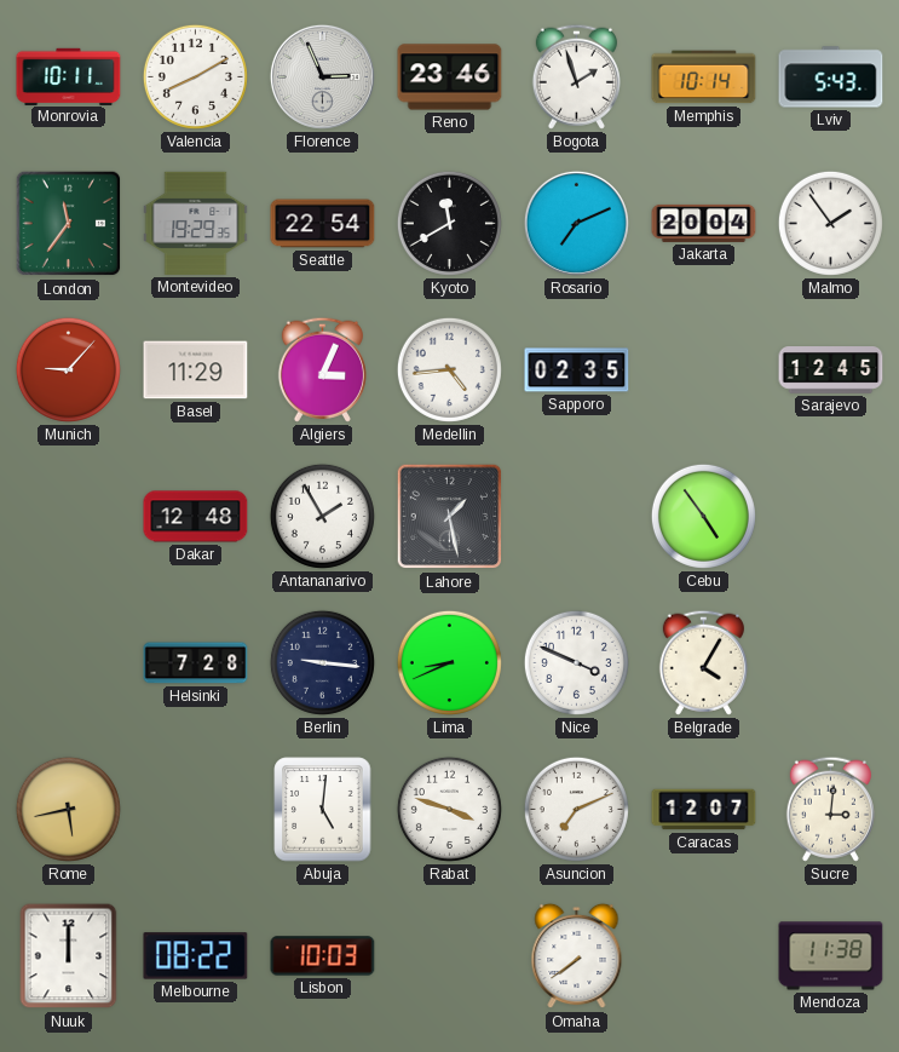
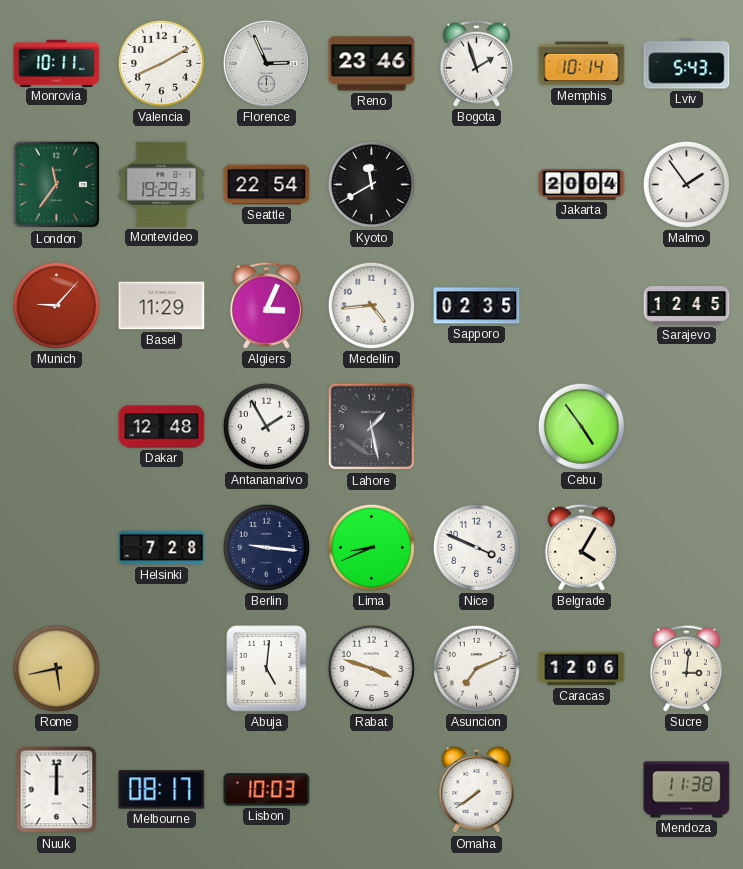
Rosario: 7:11 -> none (576, 223)
Caracas: 12:07 -> 12:06 (582, 669)
Melbourne: 08:22 -> 08:17 (162, 790)
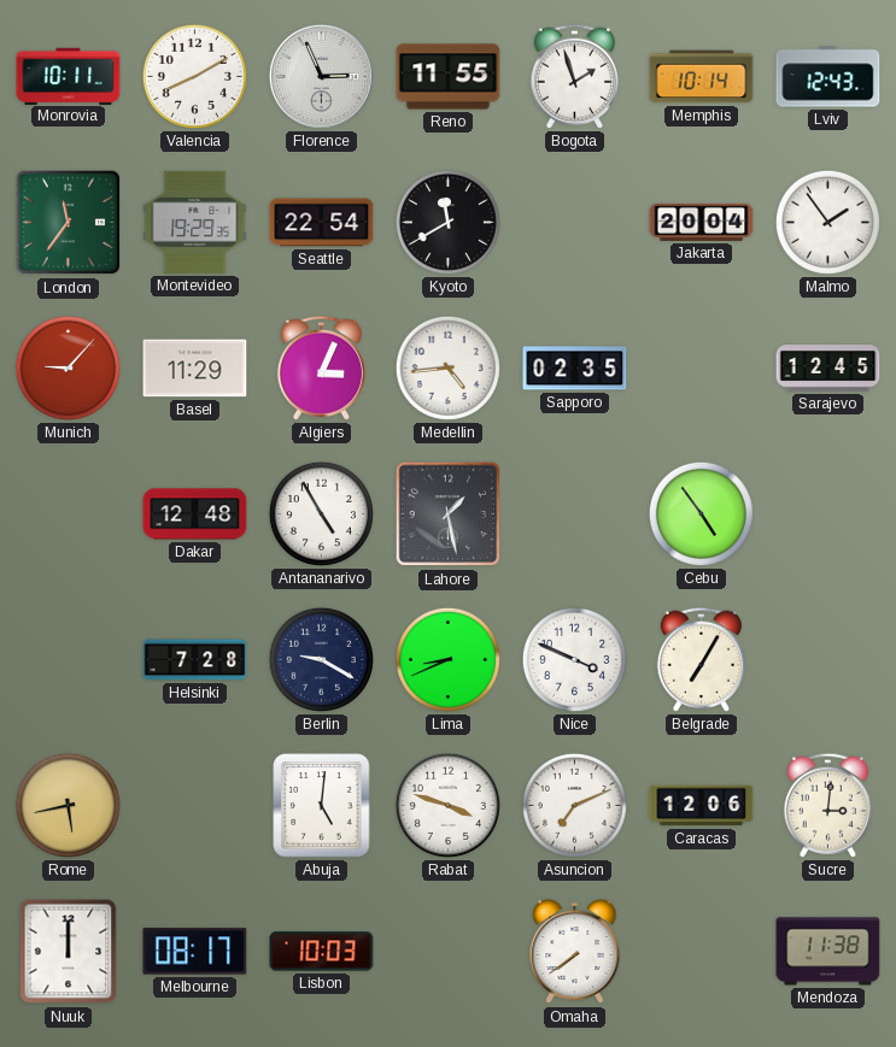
Reno: 23:46 -> 11:55 (449, 77)
Lviv: 5:43 -> 12:43 (828, 77)
Antananarivo: 1:55 -> 4:55 (321, 513)
Berlin: 9:16 -> 9:20 (321, 659)
Belgrade: 4:05 -> 7:05 (701, 659)
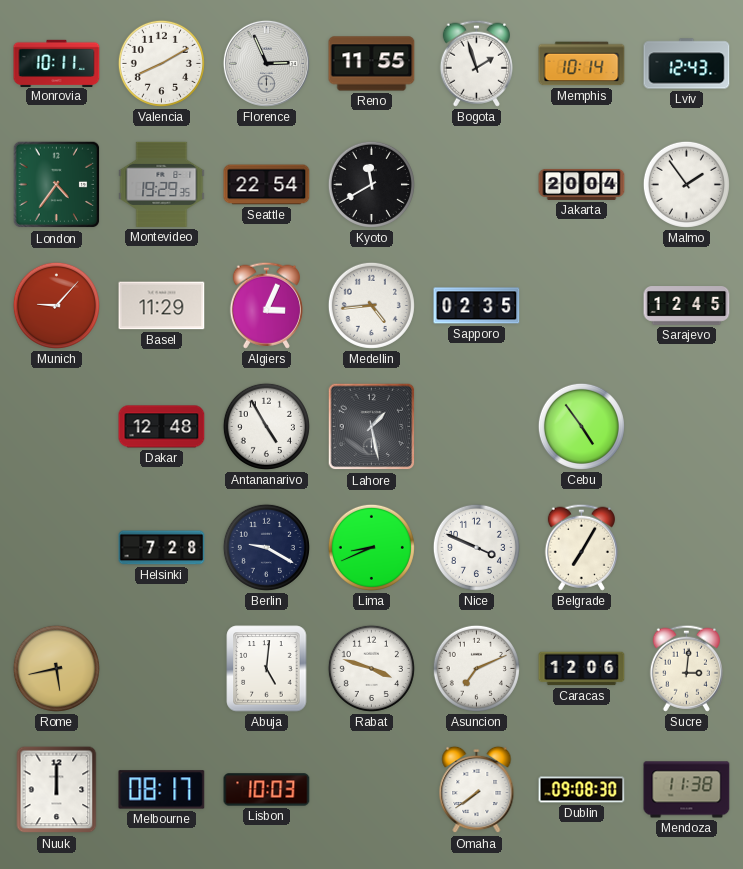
London: 11:36 -> 4:36 (57, 185)
Dublin: none -> 09:08 (582, 790)
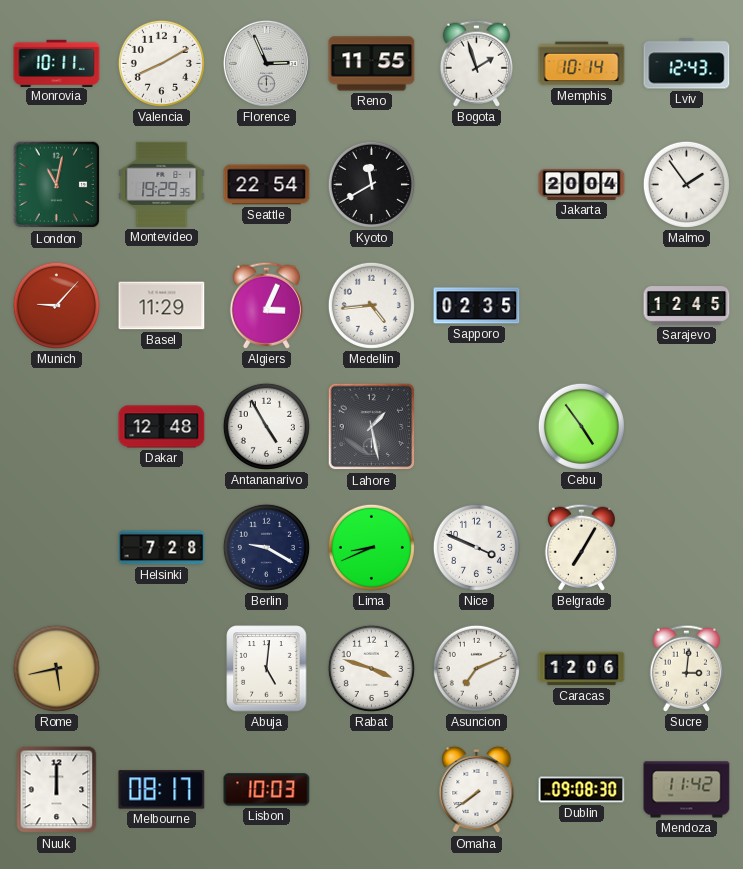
London: 4:36 -> 11:02 (57, 185)
Mendoza: 11:38 -> 11:42 (687, 790)
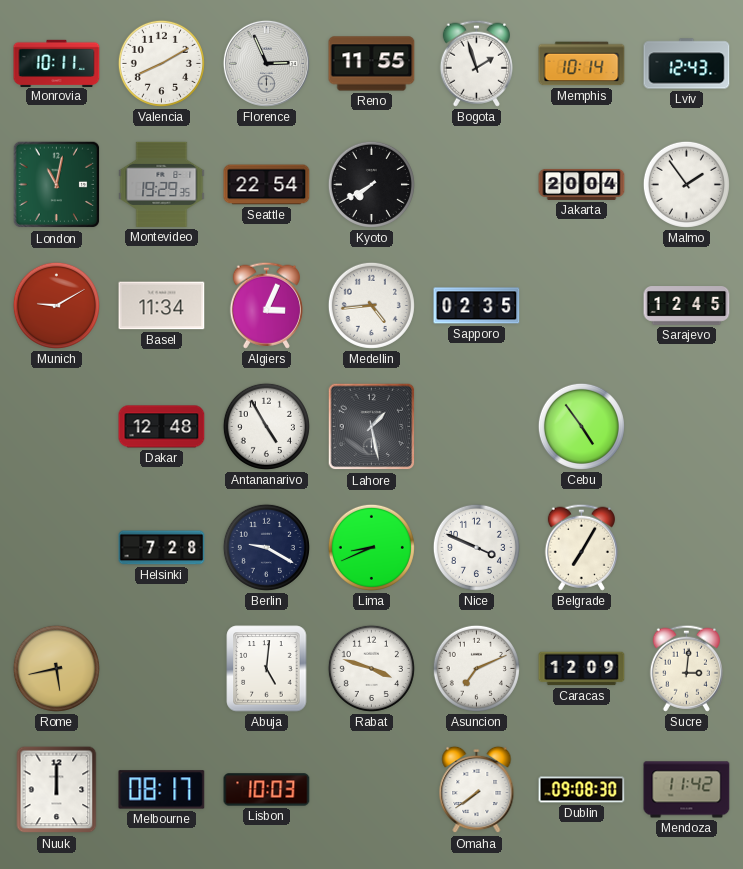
Kyoto: 11:40 -> 7:40 (371, 184)
Munich: 9:07 -> 9:10 (56, 305)
Basel: 11:29 -> 11:34 (162, 306)
Caracas: 12:06 -> 12:09 (582, 669)
